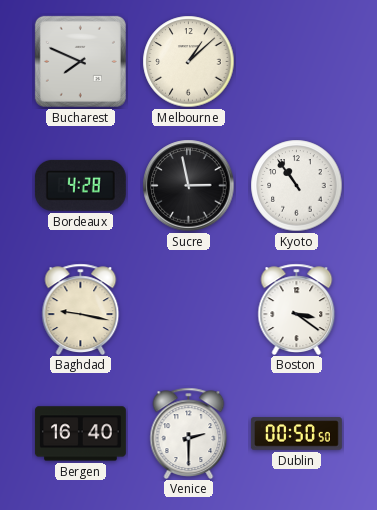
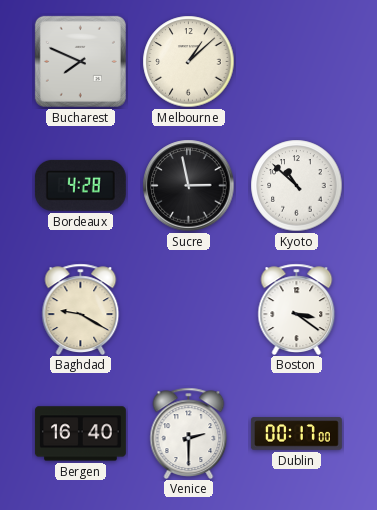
Kyoto: 10:54 -> 10:52 (297, 186)
Baghdad: 9:17 -> 9:20 (81, 309)
Dublin: 00:50 -> 00:17 (296, 434)
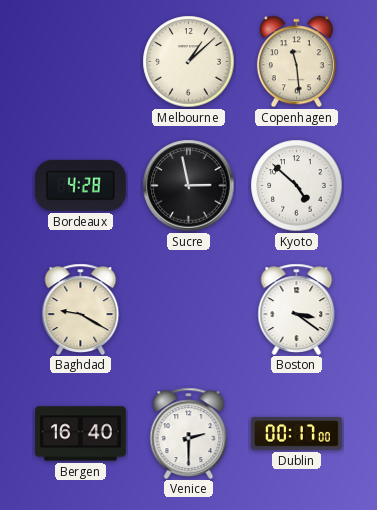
Bucharest: 7:49 -> none (80, 61)
Copenhagen: none -> 11:29 (296, 62)
Kyoto: 10:52 -> 4:52 (297, 186)
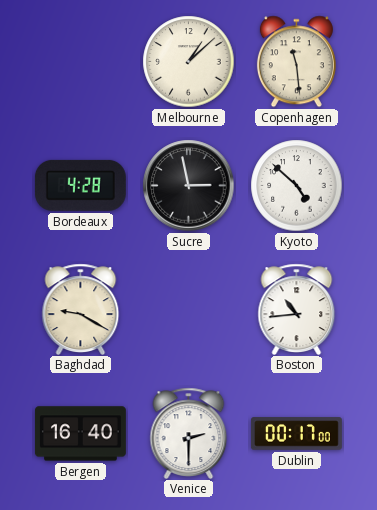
Boston: 3:21 -> 10:44 (297, 309)
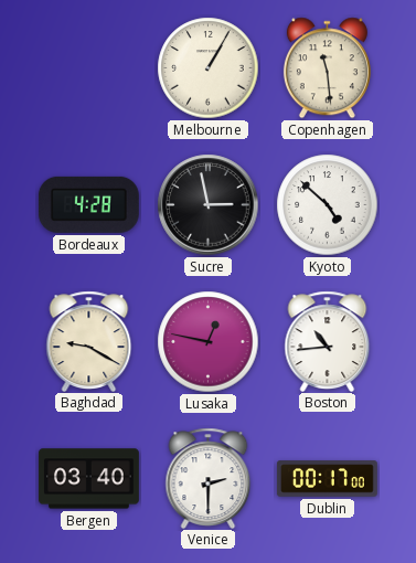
Melbourne: 1:08 -> 1:05 (209, 68)
Lusaka: none -> 12:47 (209, 342)
Bergen: 16:40 -> 03:40 (88, 479)
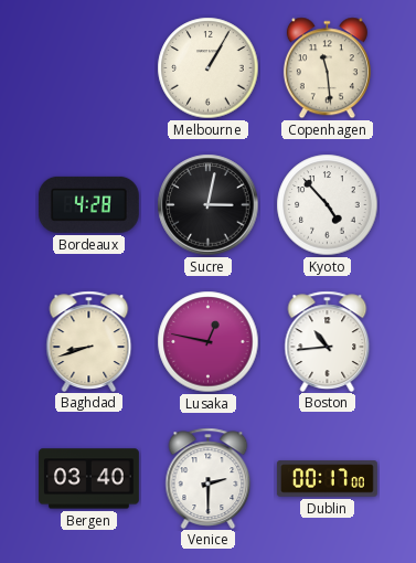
Sucre: 2:58 -> 3:02 (209, 205)
Kyoto: 4:52 -> 4:53 (328, 205)
Baghdad: 9:20 -> 8:42 (89, 341)
